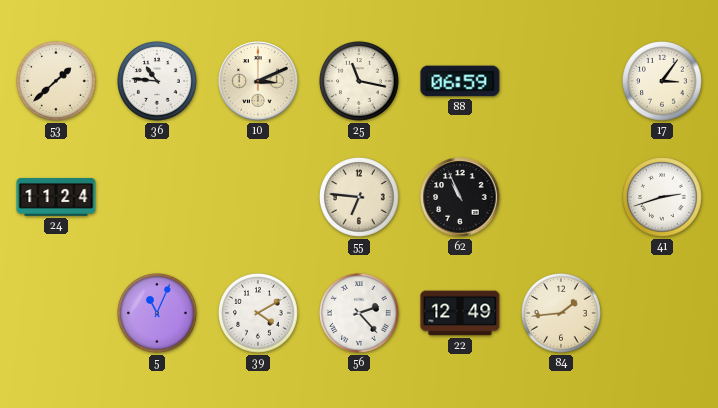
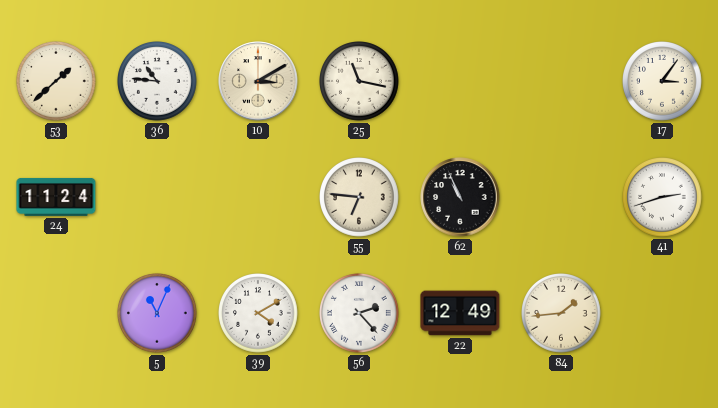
10: 3:11 -> 3:10 (258, 81)
88: 06:59 -> none (460, 81)
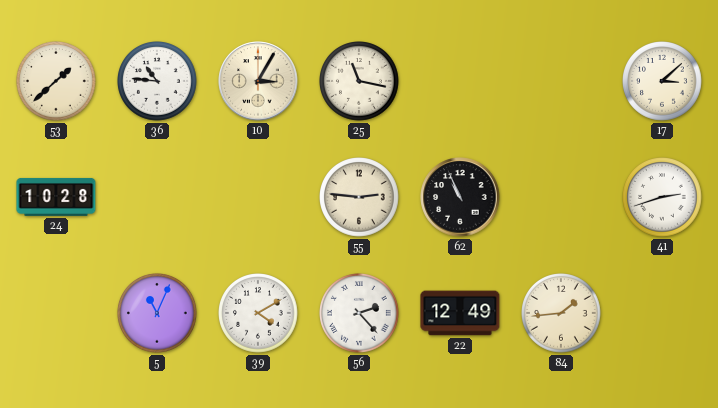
10: 3:10 -> 3:05 (258, 81)
17: 3:06 -> 3:08 (663, 82)
24: 11:24 -> 10:28 (56, 197)
55: 6:46 -> 2:46 (360, 198)
